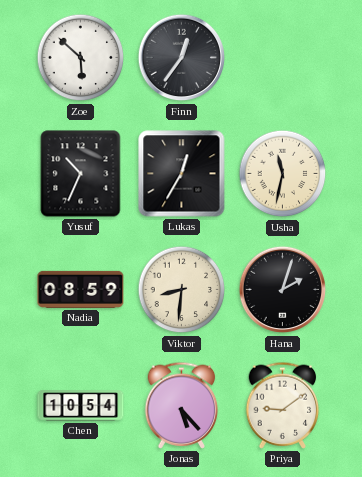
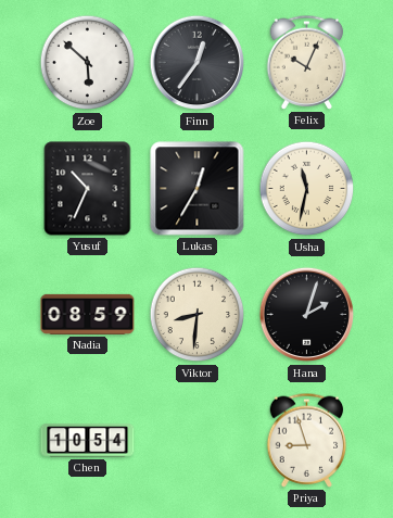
Felix: none -> 10:04 (307, 62)
Jonas: 5:23 -> none (182, 405)
Priya: 9:09 -> 8:57 (307, 440)
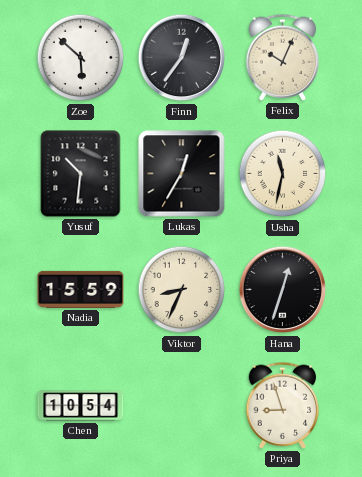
Yusuf: 10:34 -> 10:31 (81, 174)
Nadia: 08:59 -> 15:59 (81, 289)
Viktor: 8:31 -> 8:34 (182, 290)
Hana: 2:03 -> 12:33 (283, 290)
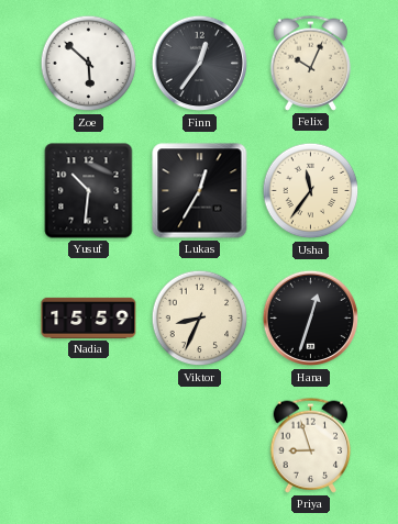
Usha: 11:32 -> 11:36 (311, 191)
Chen: 10:54 -> none (81, 406)
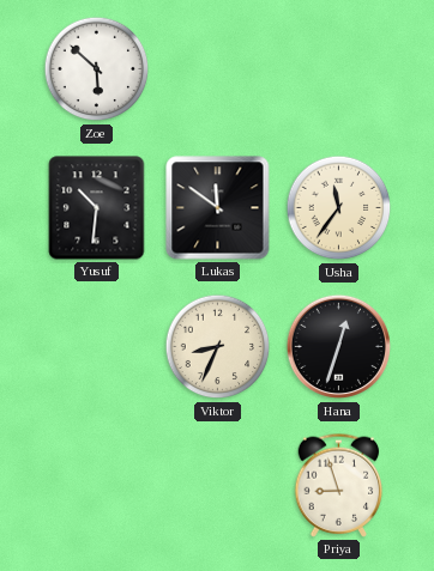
Finn: 12:36 -> none (200, 64)
Felix: 10:04 -> none (311, 63)
Lukas: 12:35 -> 11:51 (218, 208)
Nadia: 15:59 -> none (89, 317)
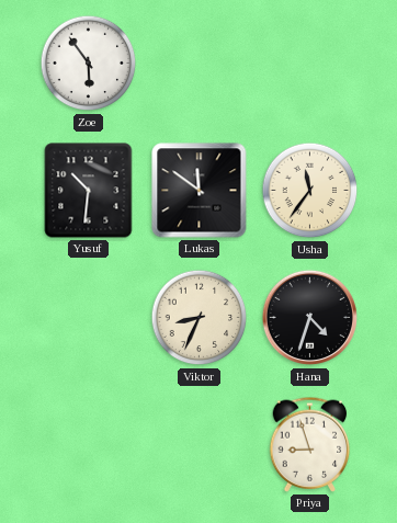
Zoe: 5:52 -> 5:54 (89, 64)
Hana: 12:33 -> 4:33 (310, 318)
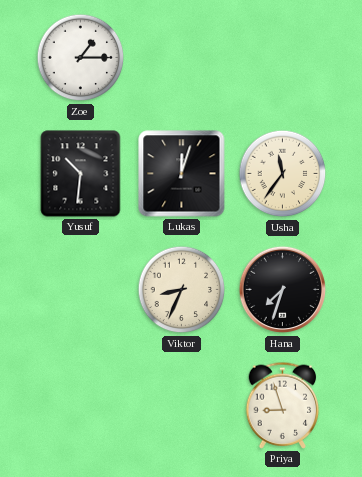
Zoe: 5:54 -> 1:15 (81, 58)
Lukas: 11:51 -> 12:03 (182, 174)
Hana: 4:33 -> 7:33 (283, 290)
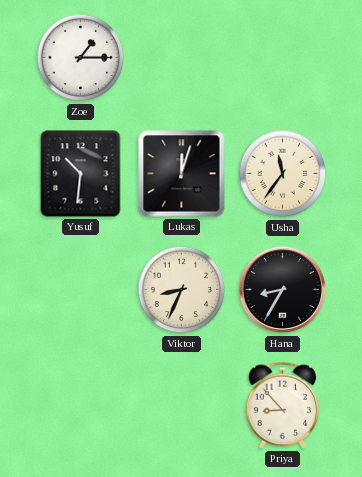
Hana: 7:33 -> 8:35 (283, 290)
Priya: 8:57 -> 8:53 (283, 405)
